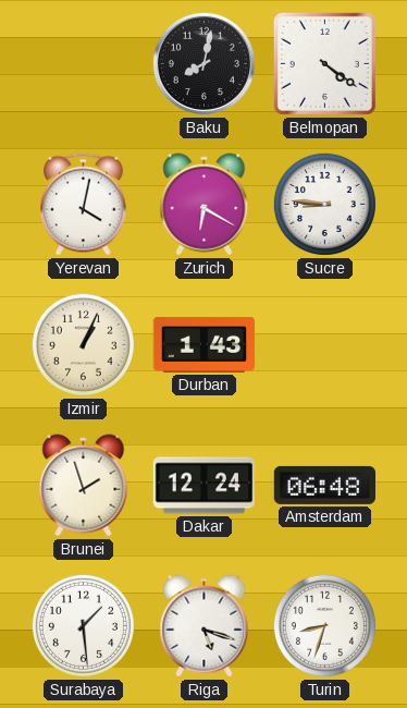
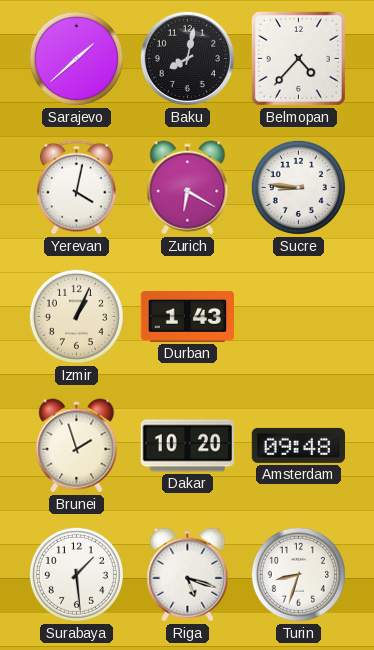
Sarajevo: none -> 1:38 (76, 58)
Belmopan: 4:21 -> 4:37 (298, 58)
Dakar: 12:24 -> 10:20 (187, 446)
Amsterdam: 06:48 -> 09:48 (298, 445)
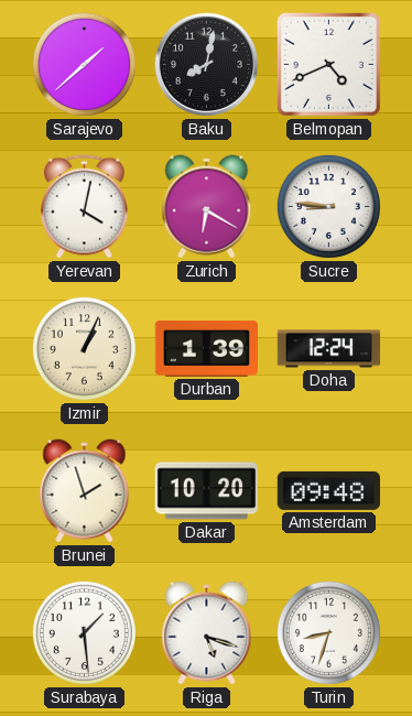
Belmopan: 4:37 -> 4:41 (328, 64)
Durban: 1:43 -> 1:39 (206, 348)
Doha: none -> 12:24 (329, 349)
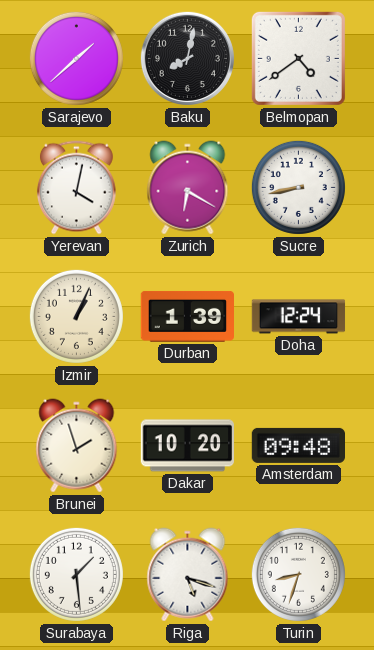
Belmopan: 4:41 -> 4:39 (298, 58)
Sucre: 8:46 -> 8:43 (298, 187)
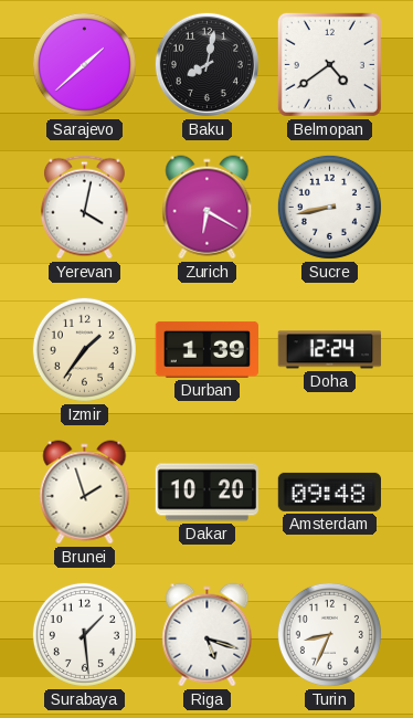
Izmir: 1:04 -> 1:36 (84, 349)
Turin: 8:33 -> 8:34 (329, 634)
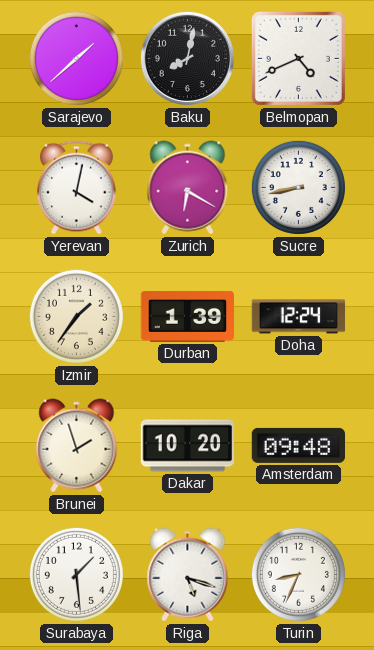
Belmopan: 4:39 -> 4:41 (298, 58)
